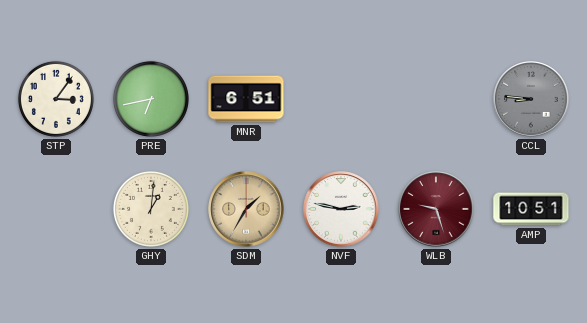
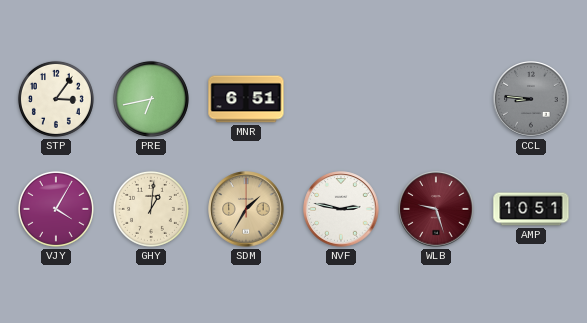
VJY: none -> 4:05 (56, 209)
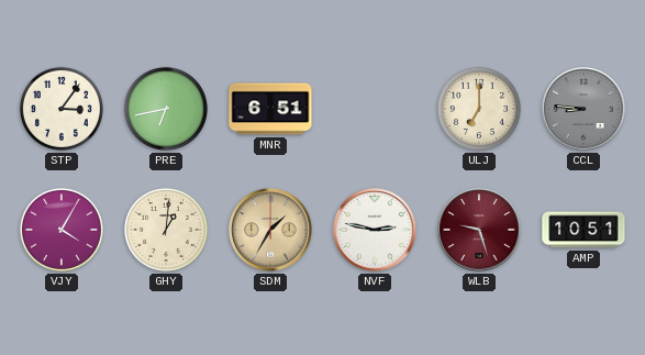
ULJ: none -> 7:00 (479, 109)
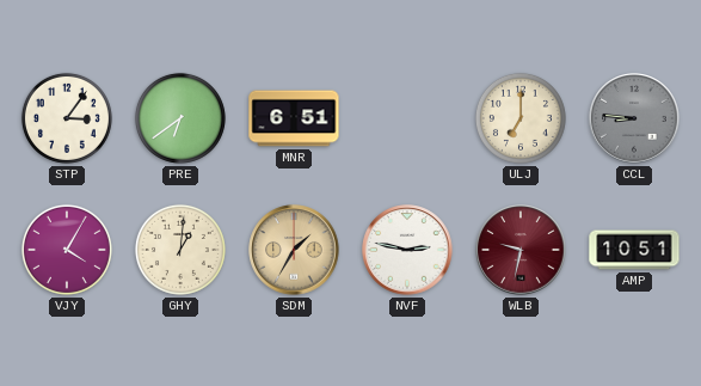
PRE: 6:43 -> 6:39 (180, 118)
WLB: 9:27 -> 9:32 (521, 250)
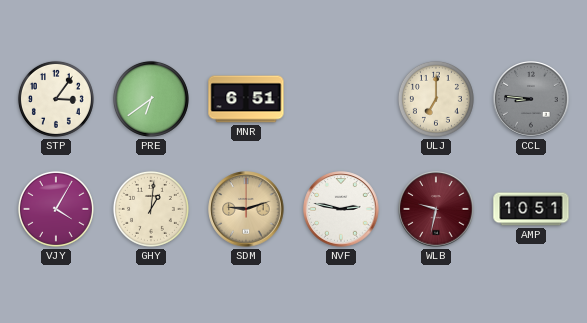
SDM: 1:35 -> 9:12 (246, 209)
